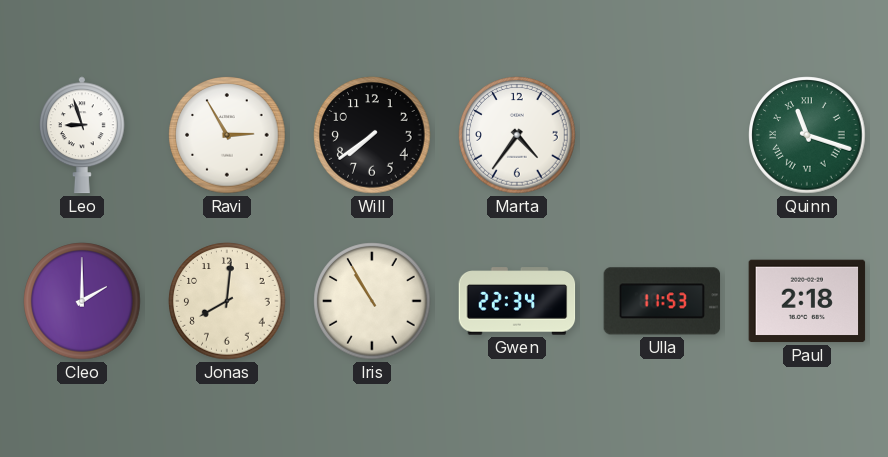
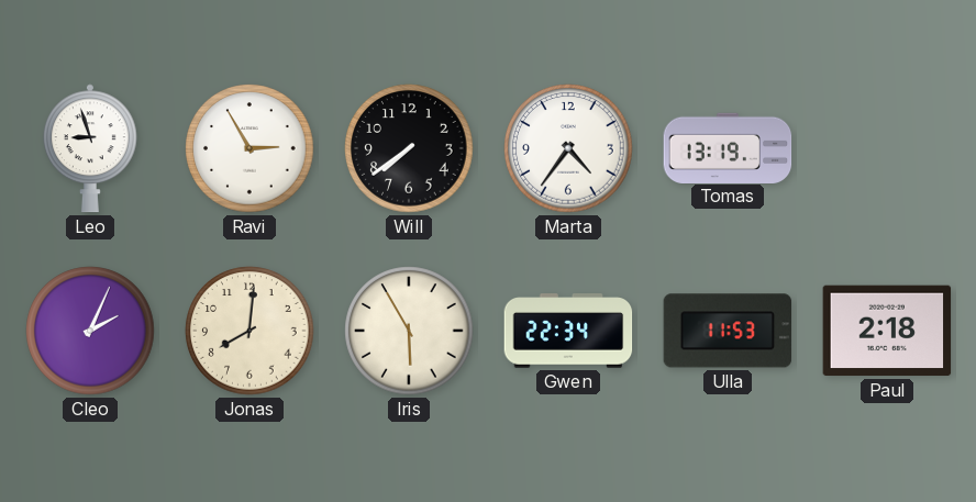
Tomas: none -> 13:19 (728, 147)
Quinn: 11:18 -> none (807, 135)
Cleo: 2:00 -> 2:04 (90, 331)
Iris: 10:55 -> 5:55 (409, 331)
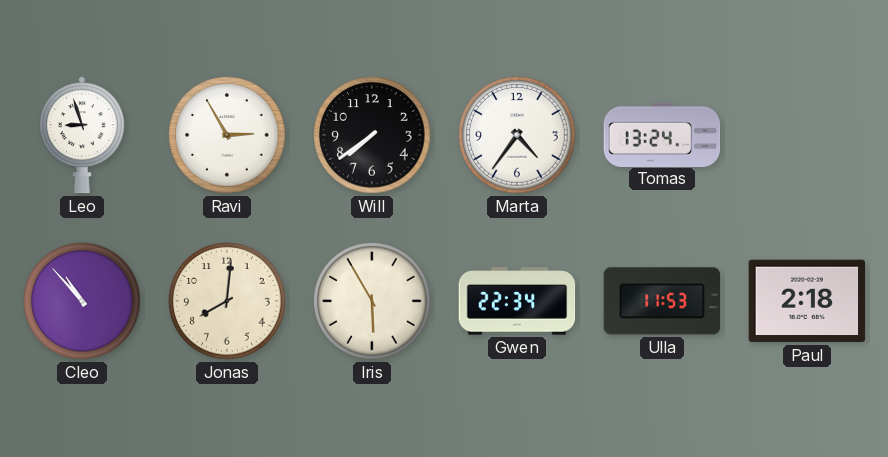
Tomas: 13:19 -> 13:24 (662, 134)
Cleo: 2:04 -> 10:53 (82, 301)
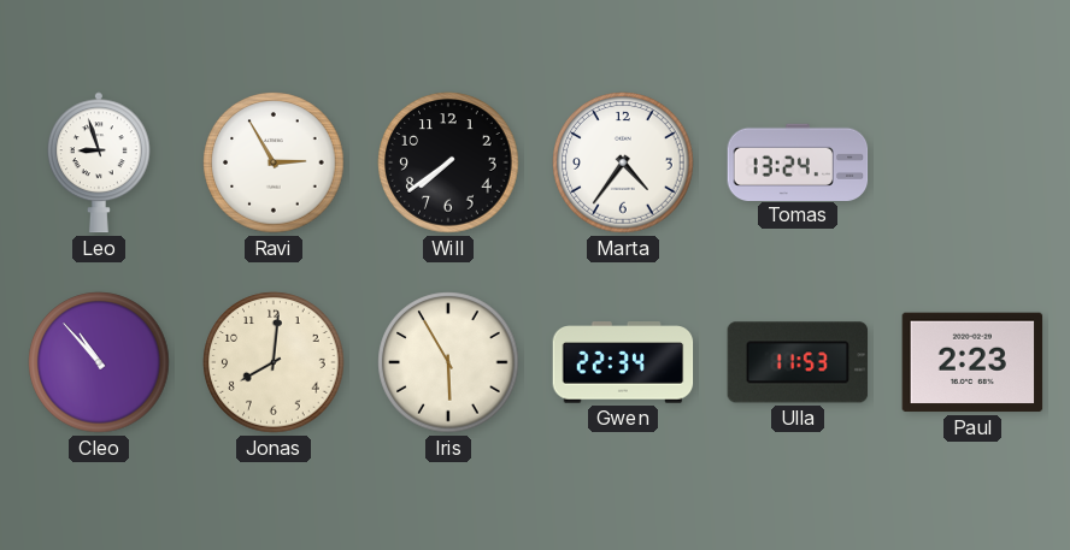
Paul: 2:18 -> 2:23 (972, 362)
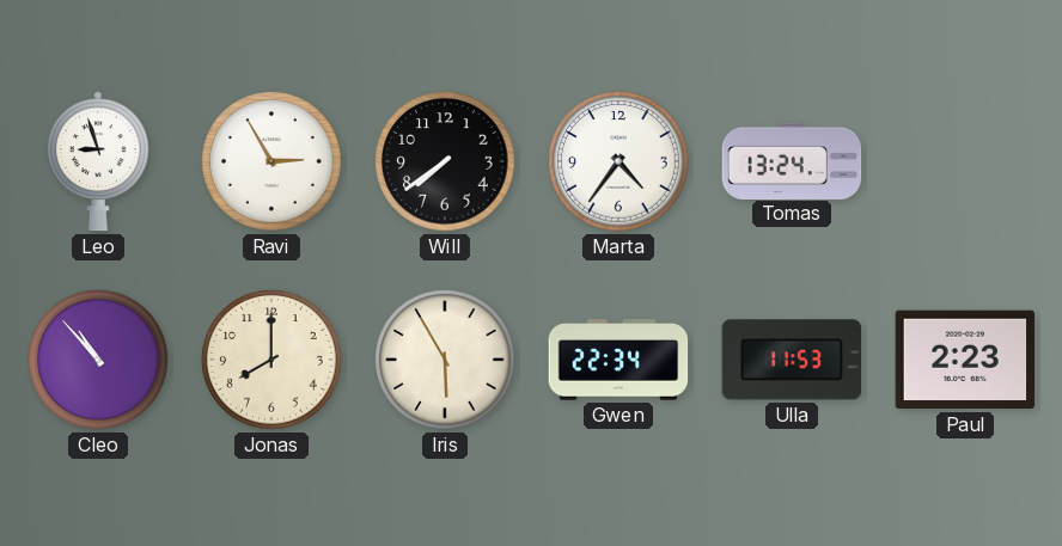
Jonas: 8:01 -> 8:00 (271, 360)
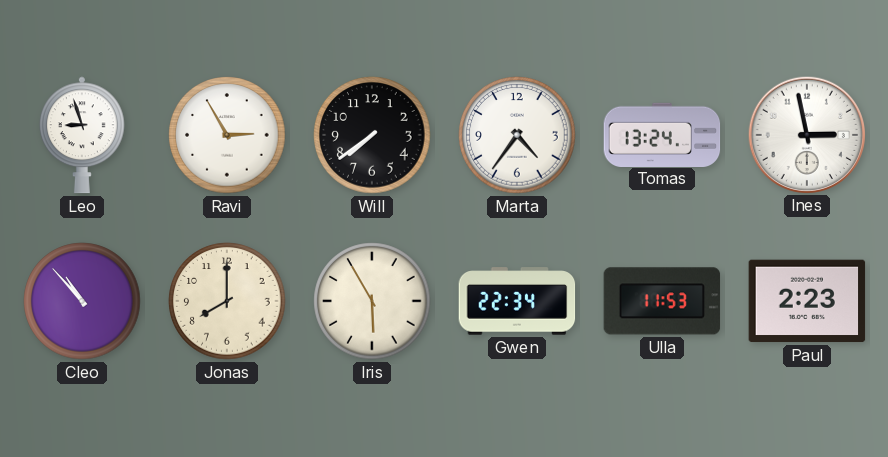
Ines: none -> 2:58 (806, 134)
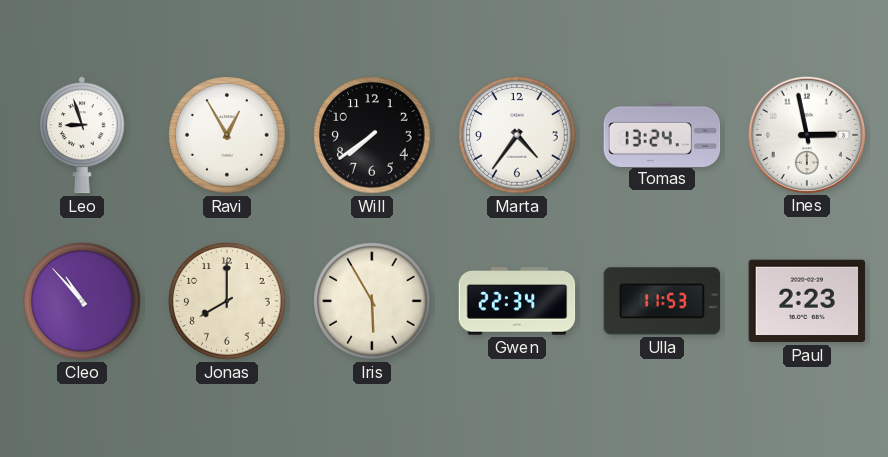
Ravi: 2:55 -> 12:55 (227, 135)
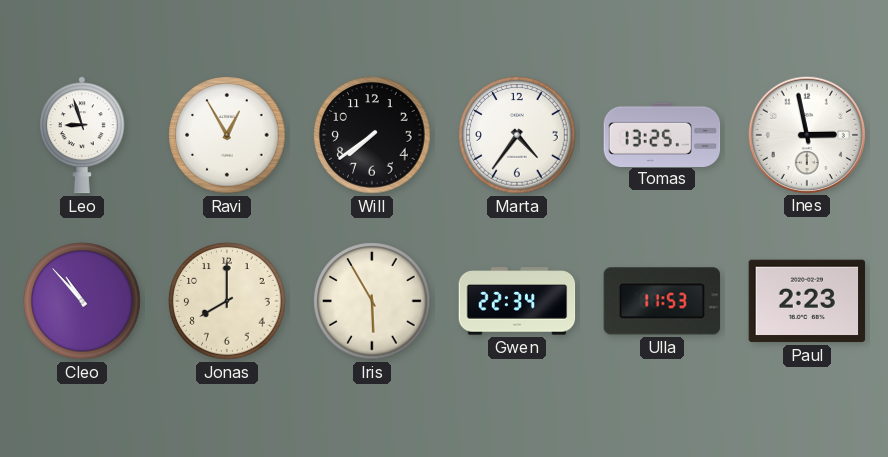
Tomas: 13:24 -> 13:25 (662, 134)
